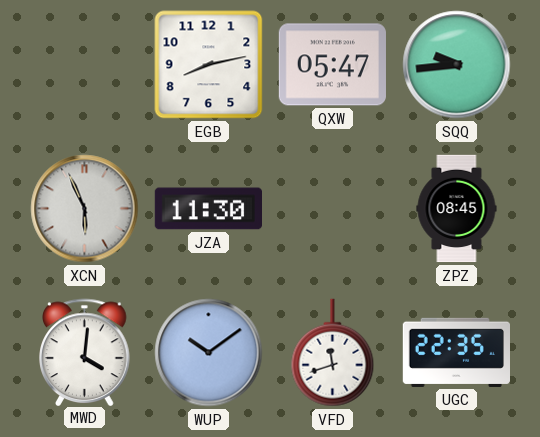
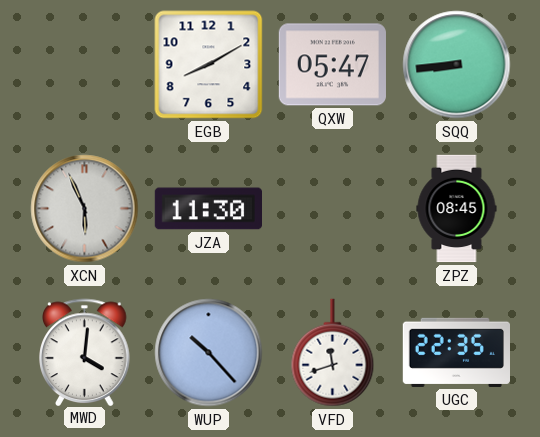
EGB: 8:13 -> 8:10 (209, 65)
SQQ: 9:44 -> 8:44 (457, 65)
WUP: 10:09 -> 10:23 (209, 353)
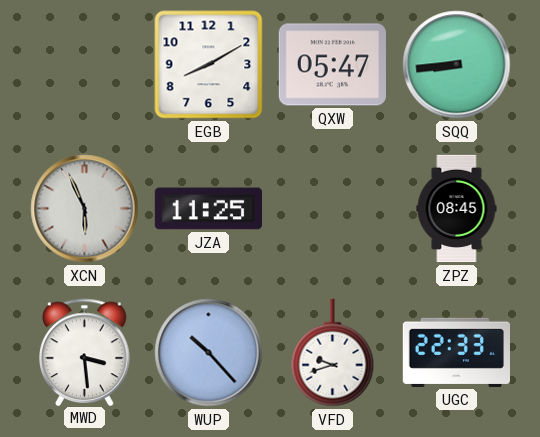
JZA: 11:30 -> 11:25 (208, 209)
MWD: 4:01 -> 3:29 (85, 352)
VFD: 11:42 -> 9:42 (333, 353)
UGC: 22:35 -> 22:33 (456, 352)
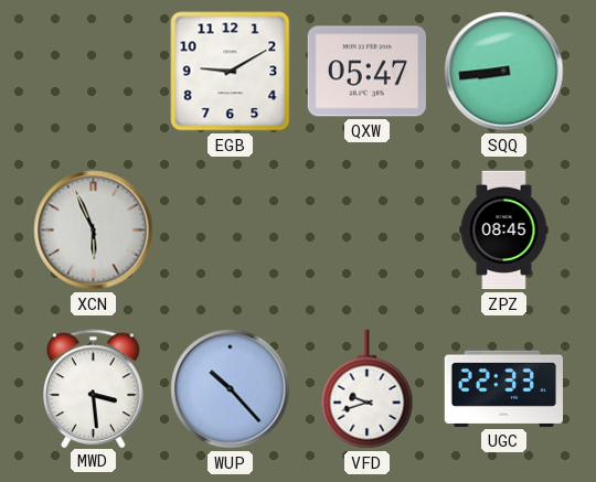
EGB: 8:10 -> 9:10 (231, 72)
JZA: 11:25 -> none (208, 209)
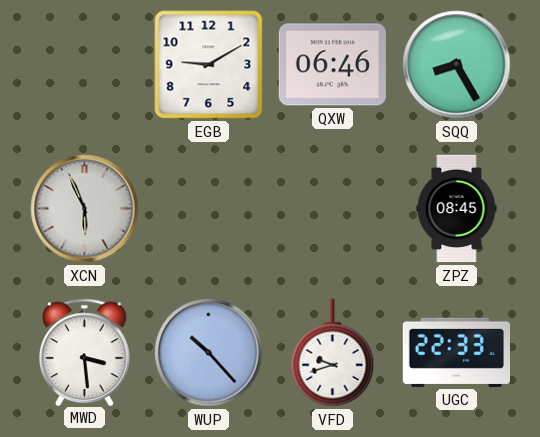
QXW: 05:47 -> 06:46 (332, 65)
SQQ: 8:44 -> 8:25 (457, 65)
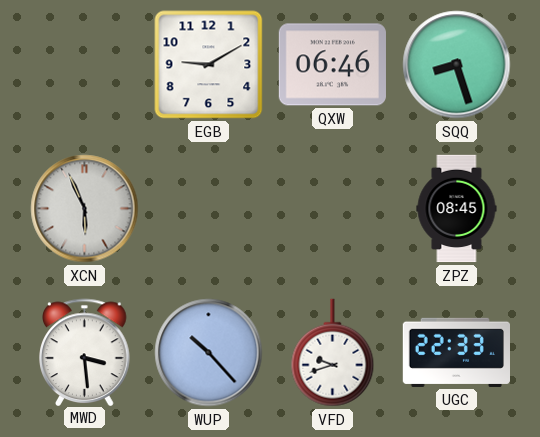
SQQ: 8:25 -> 8:27 (457, 65)
